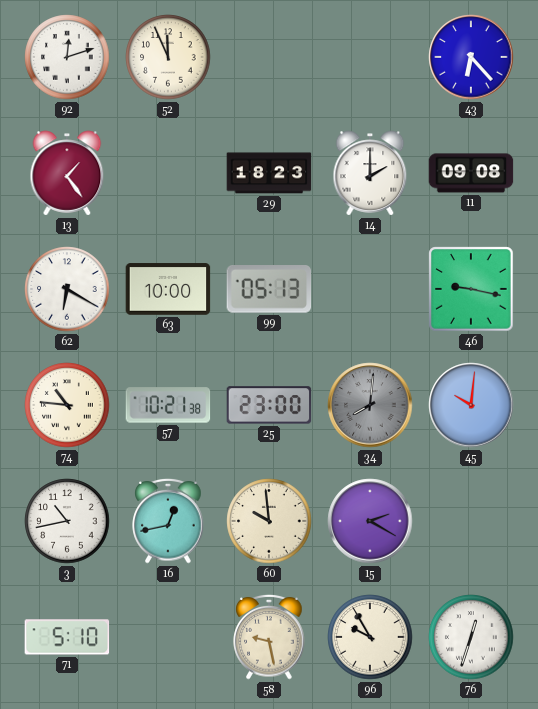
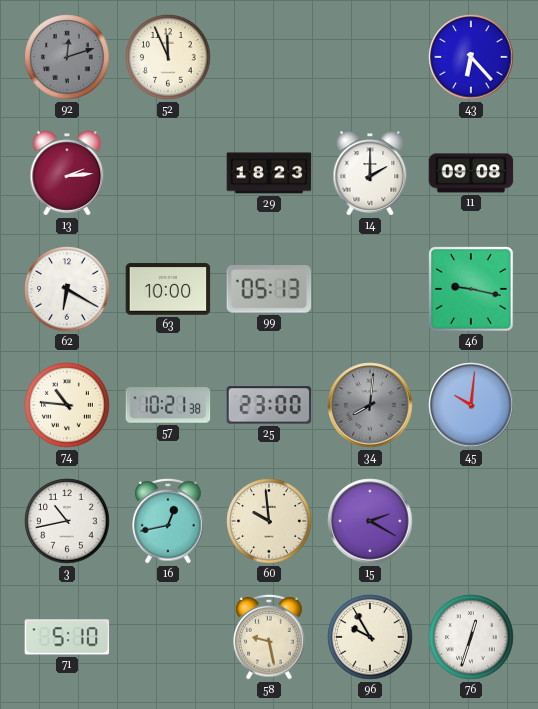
92 dial: white -> grey (67, 57)
13: 1:24 -> 2:14 (67, 173)
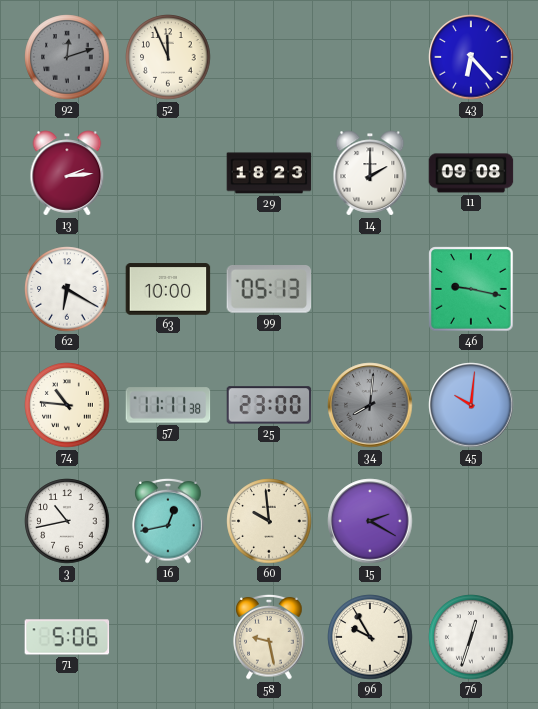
57: 10:21 -> 11:11 (168, 405)
71: 5:10 -> 5:06 (67, 637)
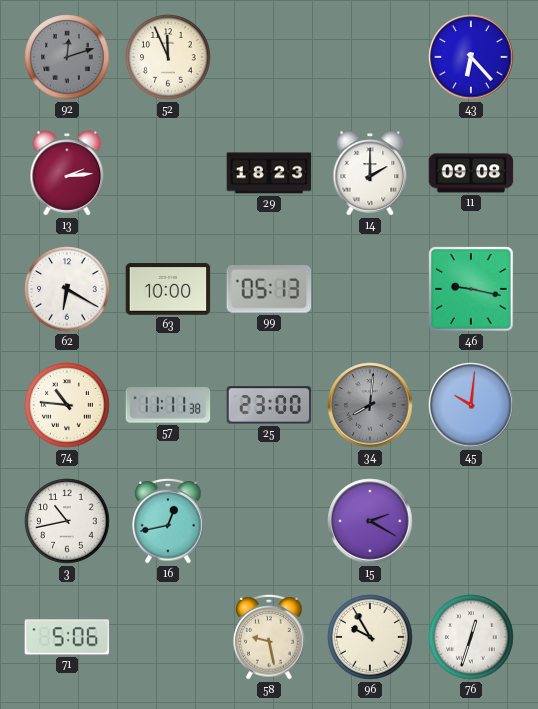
60: 9:59 -> none (269, 521)
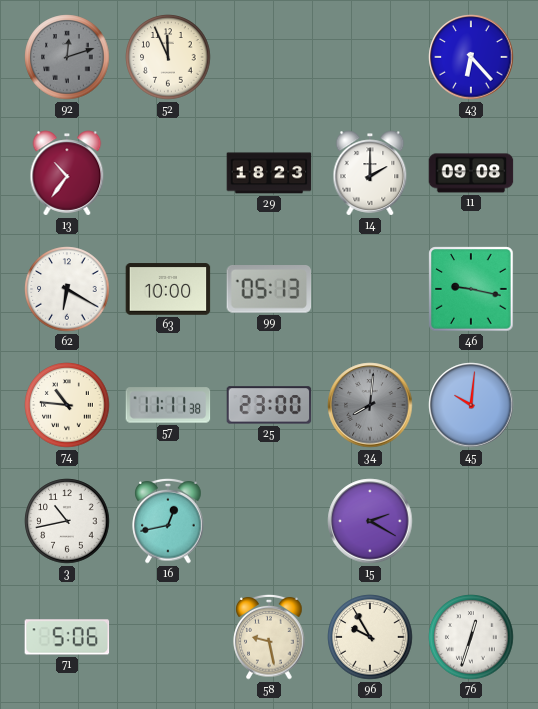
13: 2:14 -> 10:36 (67, 173)
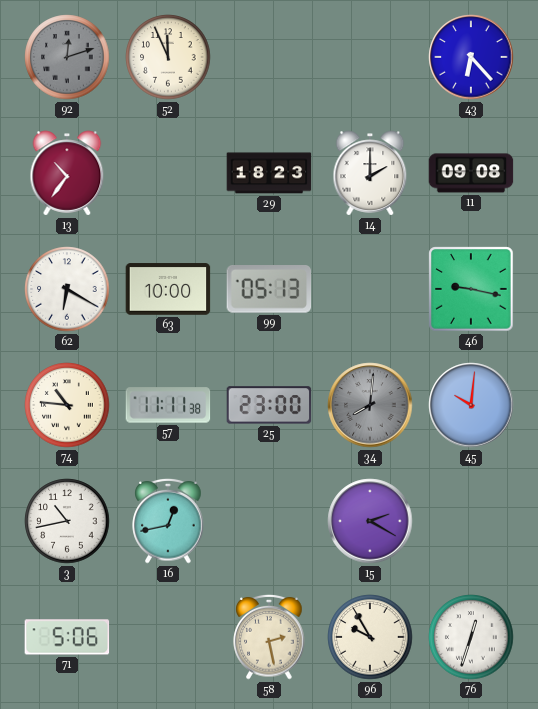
58: 9:28 -> 2:28 (269, 637)
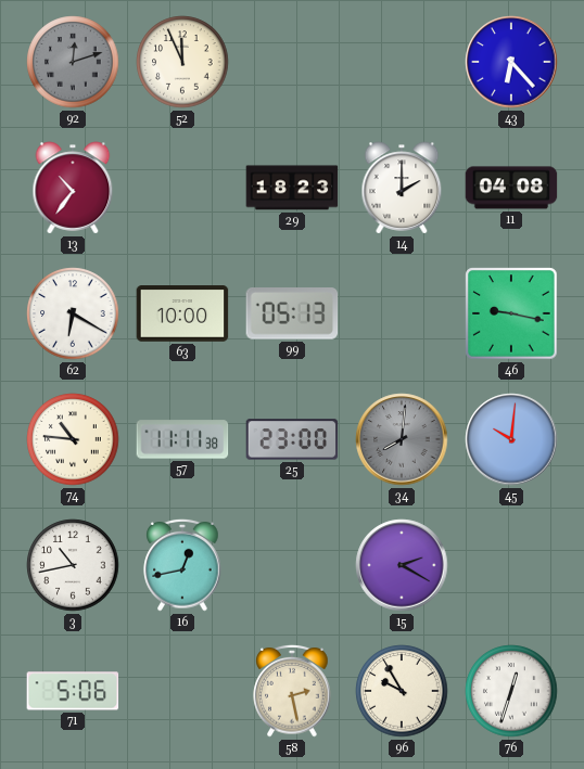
11: 09:08 -> 04:08 (511, 188)
